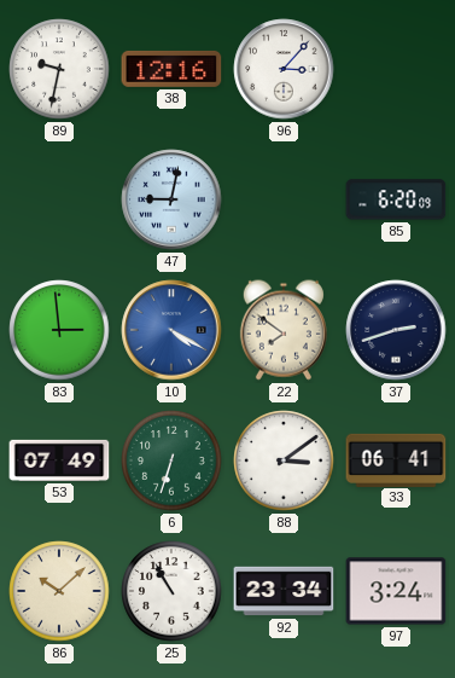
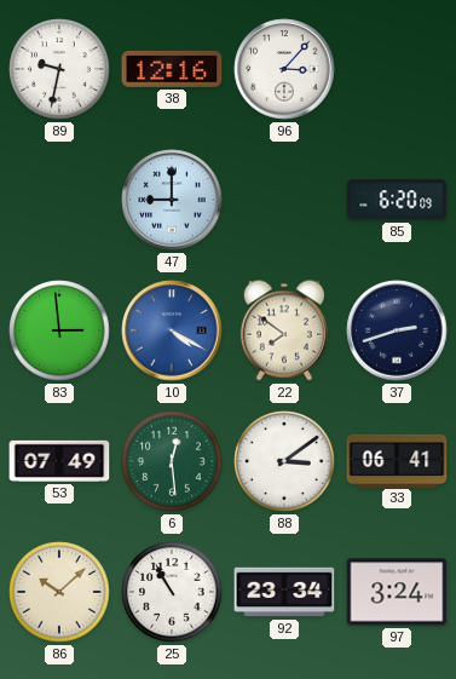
47: 9:02 -> 9:00 (172, 200)
6: 6:33 -> 12:29 (172, 461)
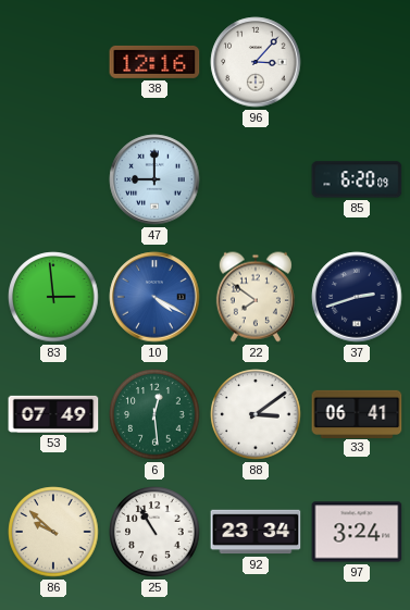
89: 9:32 -> none (59, 69)
86: 10:08 -> 9:52 (53, 532)
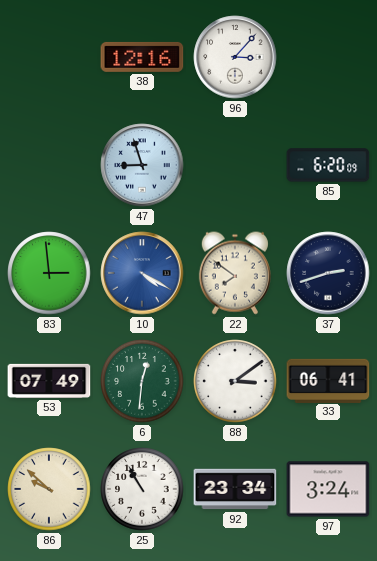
47: 9:00 -> 8:57 (142, 165)
6: 12:29 -> 12:31 (142, 381)
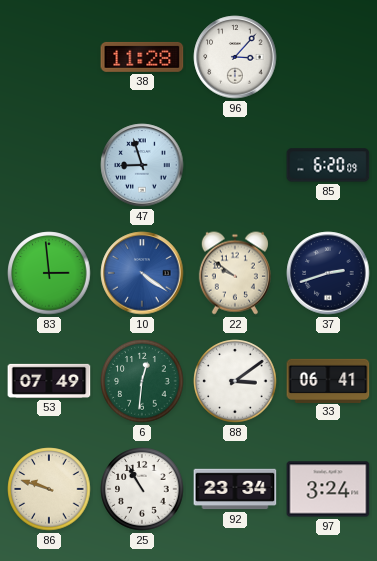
38: 12:16 -> 11:28 (142, 57)
10: 4:20 -> 4:21 (142, 273)
22: 7:51 -> 9:51 (235, 273)
86: 9:52 -> 9:48 (49, 489)
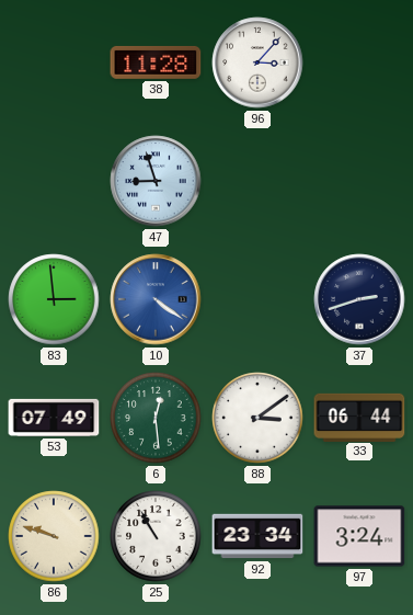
85: 6:20 -> none (328, 165)
22: 9:51 -> none (235, 273)
6: 12:31 -> 12:29 (156, 418)
33: 06:41 -> 06:44 (359, 417)
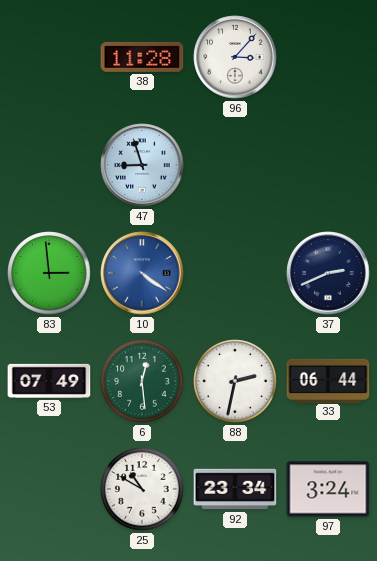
37: 2:42 -> 2:41 (328, 273)
88: 3:09 -> 2:32 (235, 381)
86: 9:48 -> none (54, 536)
25: 10:55 -> 10:50 (142, 489)
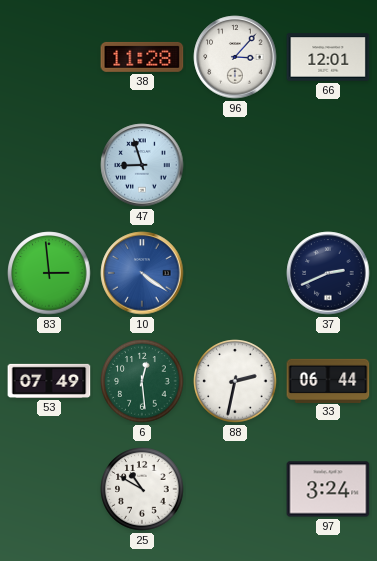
66: none -> 12:01 (328, 57)
92: 23:34 -> none (235, 489)
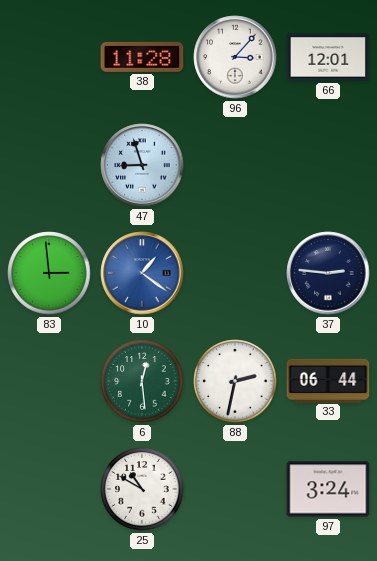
10: 4:21 -> 1:21 (142, 273)
37: 2:41 -> 2:46 (328, 273)
53: 07:49 -> none (49, 381)
